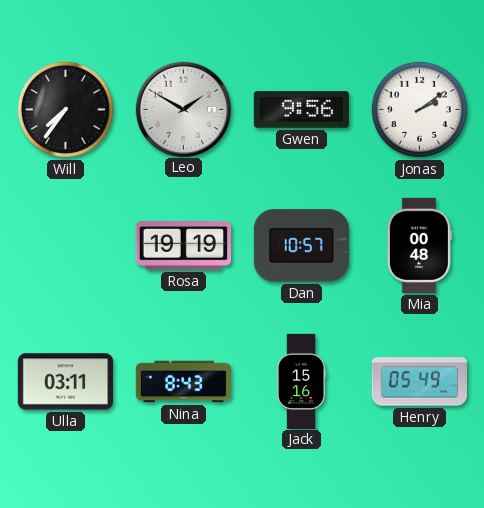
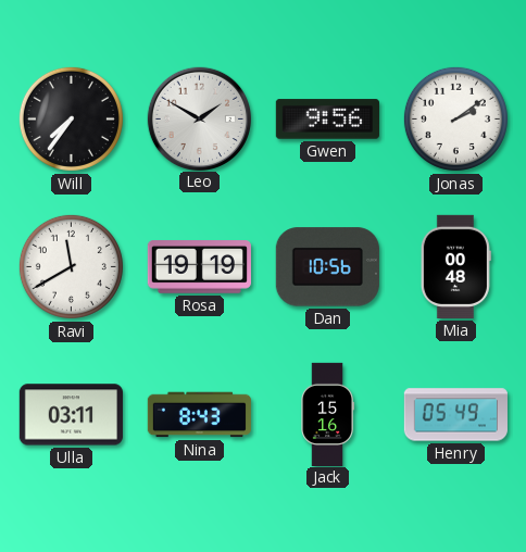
Ravi: none -> 11:40 (71, 266)
Dan: 10:57 -> 10:56 (327, 267)
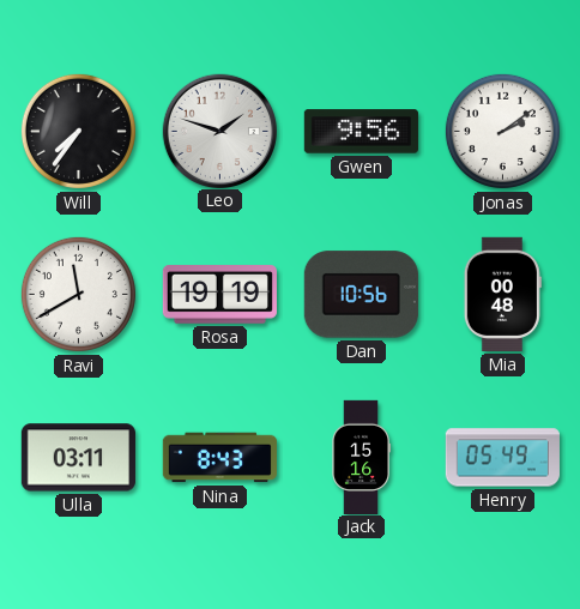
Leo: 1:50 -> 1:48 (219, 131)
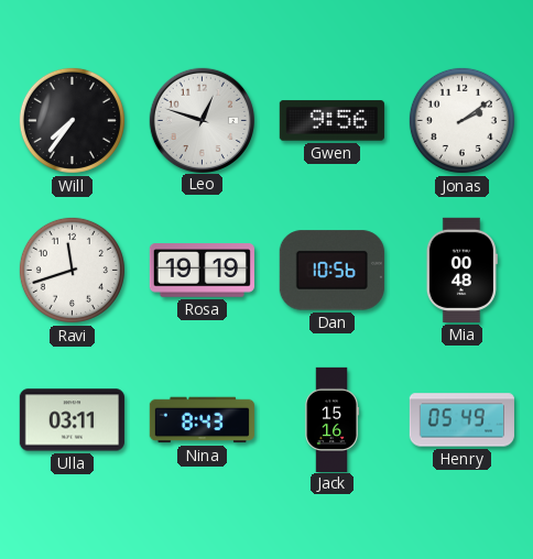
Leo: 1:48 -> 12:48 (202, 120)
Ravi: 11:40 -> 11:42 (72, 270)
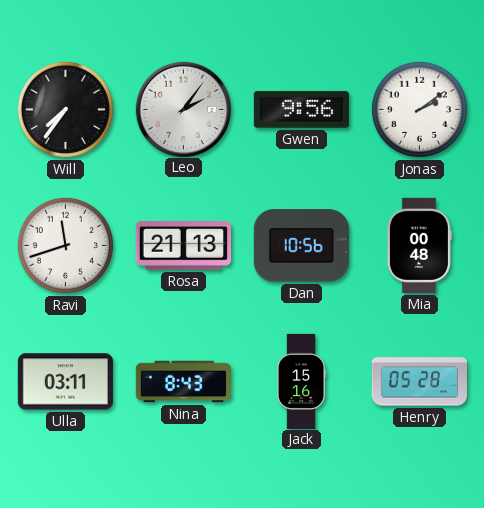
Leo: 12:48 -> 2:06 (183, 109)
Rosa: 19:19 -> 21:13 (183, 246)
Henry: 05:49 -> 05:28 (419, 382)
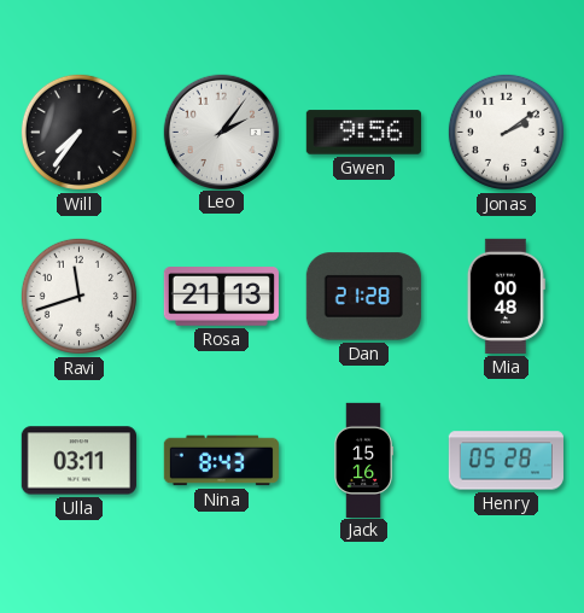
Dan: 10:56 -> 21:28 (363, 297)
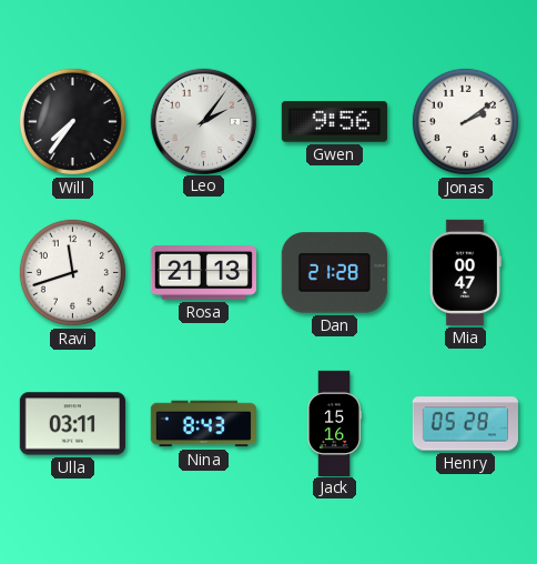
Mia: 00:48 -> 00:47 (465, 272)
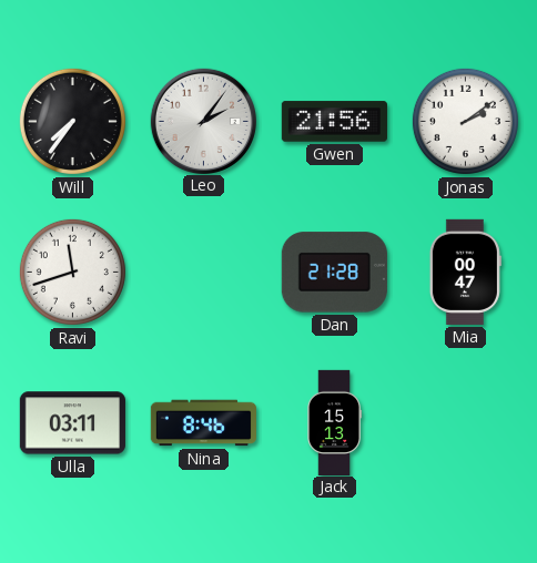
Gwen: 9:56 -> 21:56 (334, 122)
Rosa: 21:13 -> none (203, 273)
Nina: 8:43 -> 8:46 (203, 423)
Jack: 15:16 -> 15:13 (334, 422)
Henry: 05:28 -> none (465, 424)
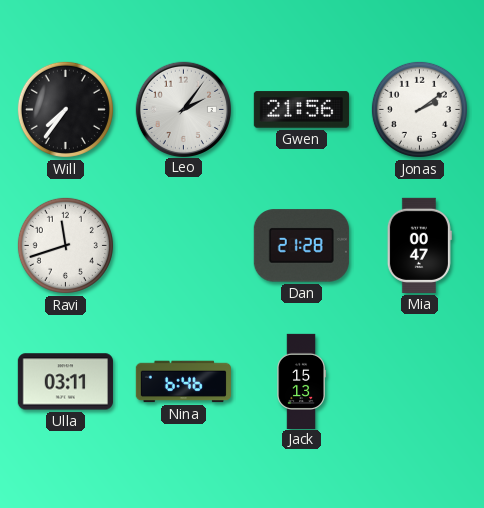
Nina: 8:46 -> 6:46 (183, 382)
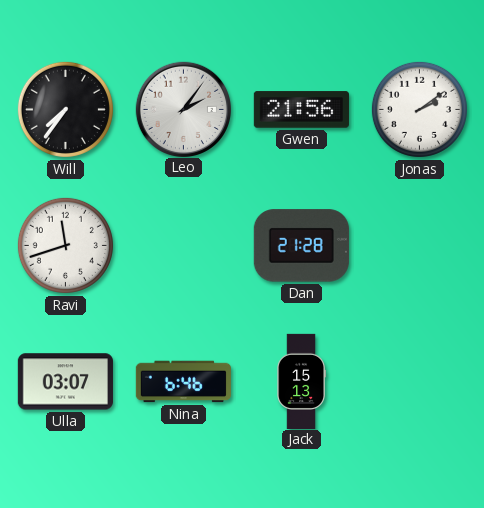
Mia: 00:47 -> none (419, 245)
Ulla: 03:11 -> 03:07 (65, 382)
